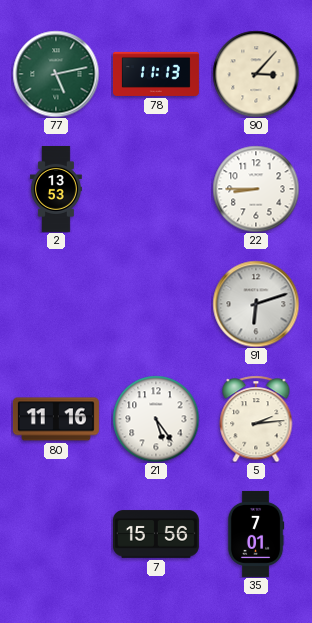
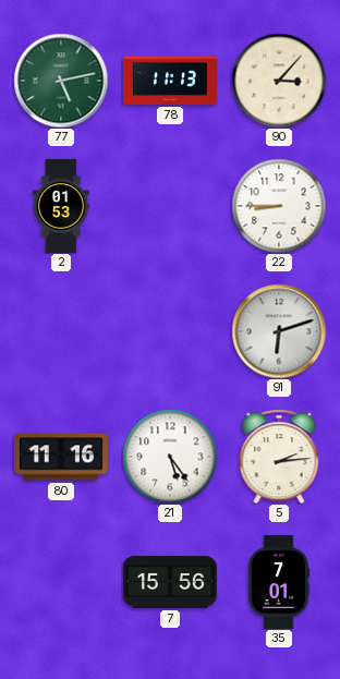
2: 13:53 -> 01:53 (61, 206)
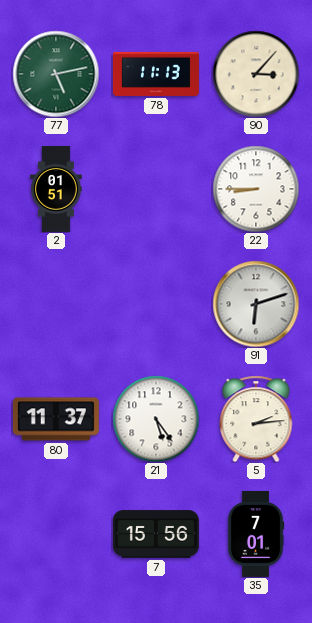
2: 01:53 -> 01:51 (56, 189)
80: 11:16 -> 11:37 (56, 419)
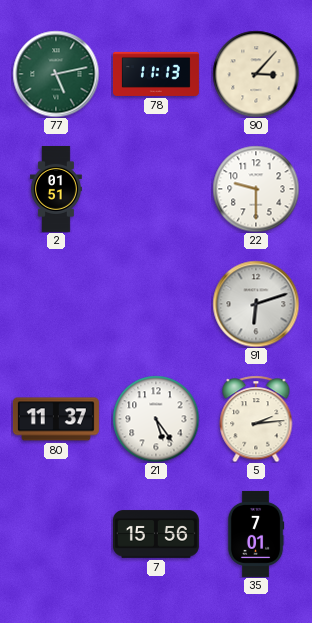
22: 8:45 -> 9:30 (256, 189)
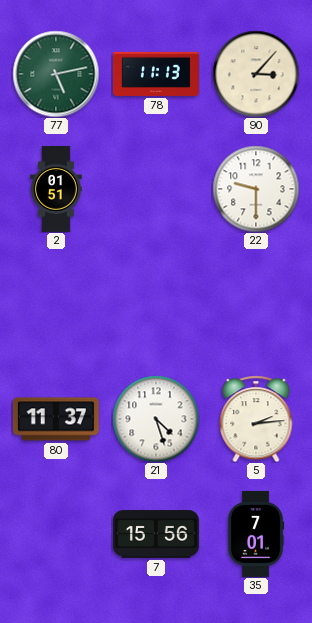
91: 6:12 -> none (256, 304)
21: 5:24 -> 4:27 (156, 419)
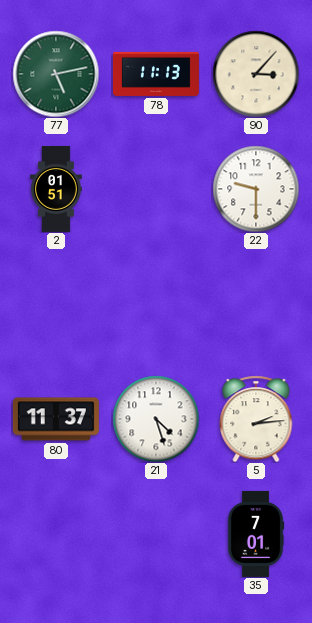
7: 15:56 -> none (156, 534)
